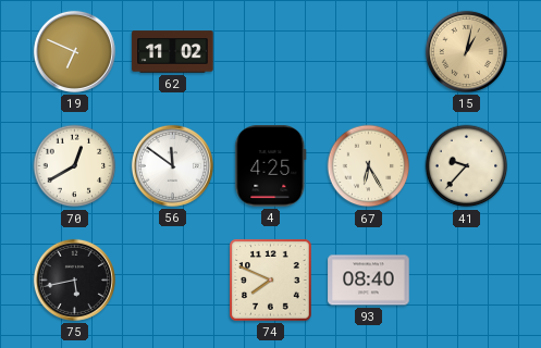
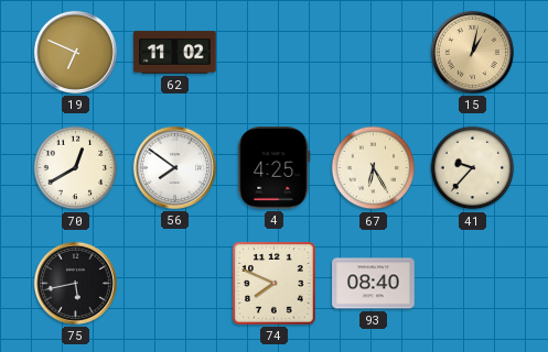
56: 11:51 -> 7:51 (174, 167)
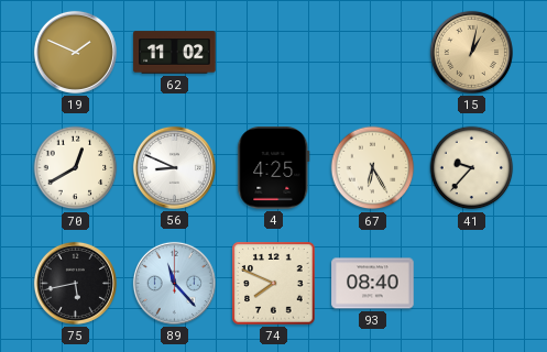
19: 6:49 -> 1:49 (75, 52)
56: 7:51 -> 8:49 (174, 167)
89: none -> 11:23 (174, 283)
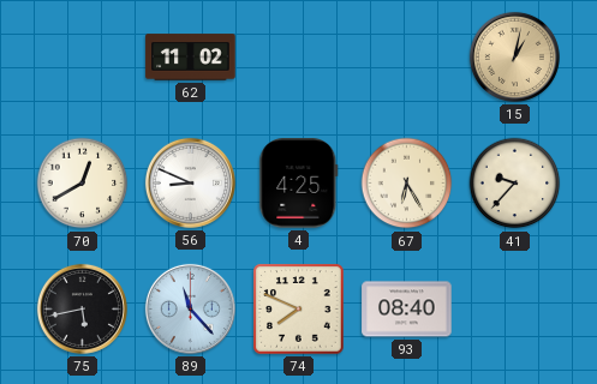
19: 1:49 -> none (75, 52)
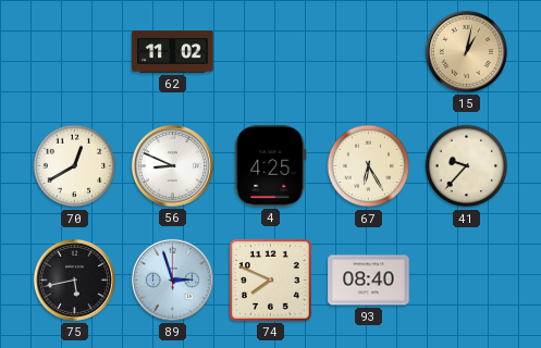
89: 11:23 -> 2:57 (172, 279)
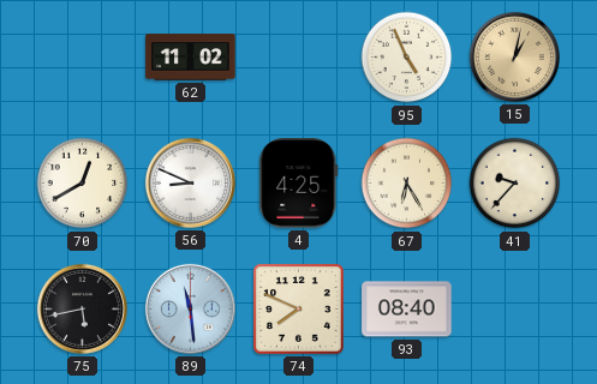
95: none -> 4:56 (407, 58)
89: 2:57 -> 11:29 (190, 308)
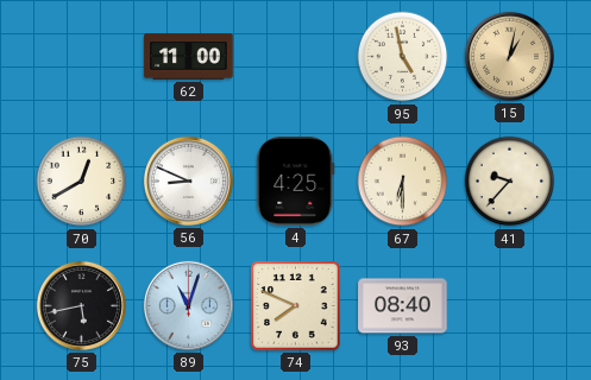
62: 11:02 -> 11:00 (189, 57)
95: 4:56 -> 4:58 (403, 57)
67: 6:25 -> 6:30 (403, 182)
89: 11:29 -> 11:03 (188, 305)
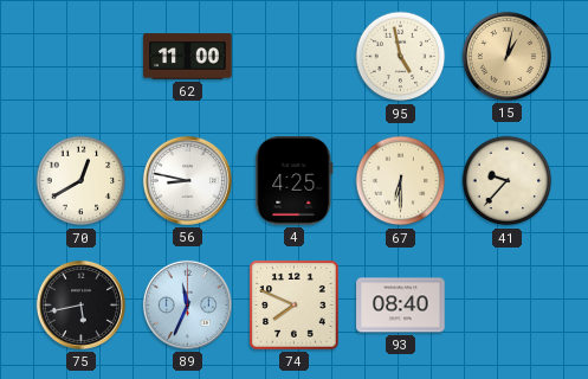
56: 8:49 -> 8:47 (187, 180)
89: 11:03 -> 11:34 (187, 304)
